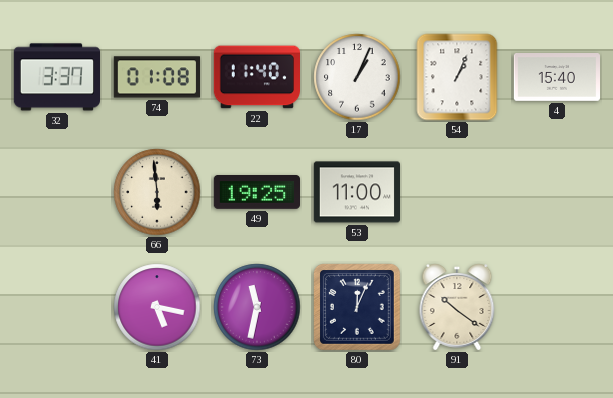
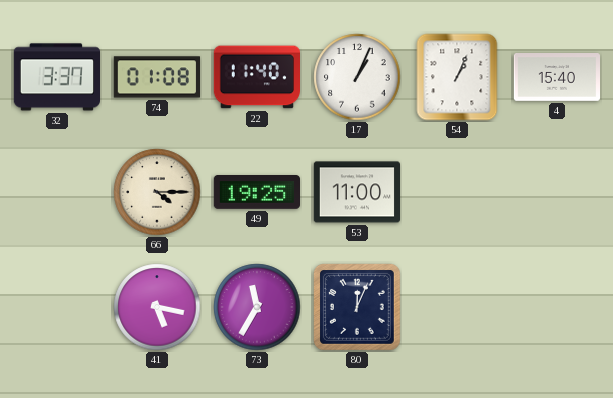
66: 5:59 -> 4:15 (157, 192)
73: 11:32 -> 11:35 (257, 307)
91: 10:21 -> none (457, 307)
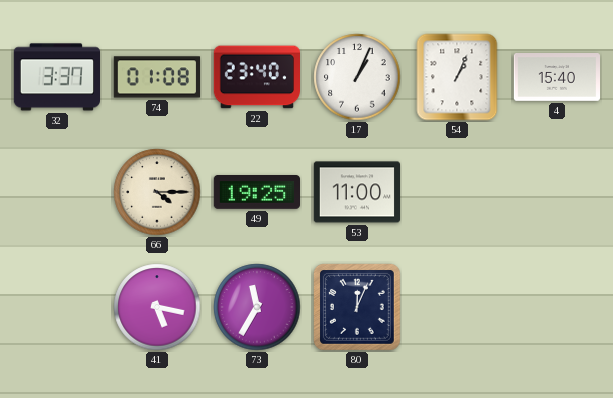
22: 11:40 -> 23:40 (256, 77)
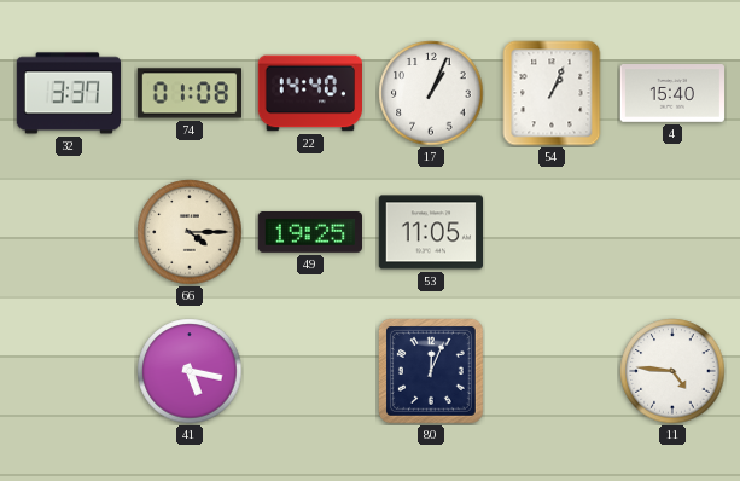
22: 23:40 -> 14:40 (309, 93)
53: 11:00 -> 11:05 (430, 232)
73: 11:35 -> none (257, 307)
11: none -> 4:46 (672, 371)
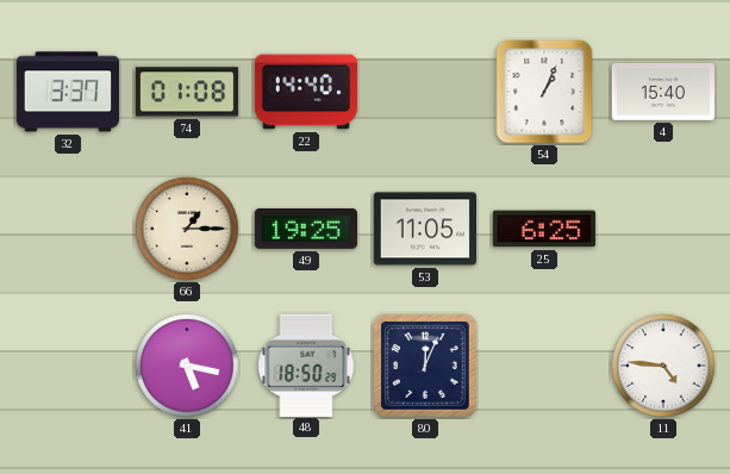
17: 1:04 -> none (431, 93)
66: 4:15 -> 1:15 (187, 229)
25: none -> 6:25 (544, 229)
48: none -> 18:50 (306, 364)
